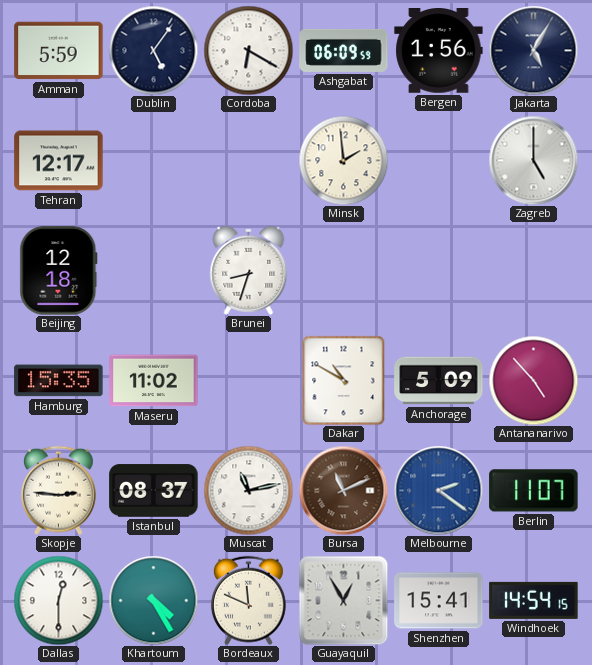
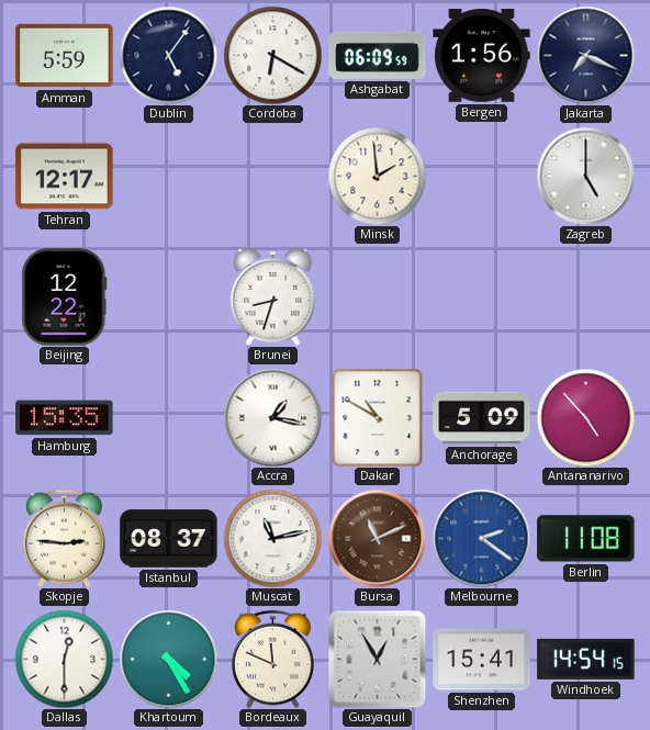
Jakarta: 5:05 -> 7:19 (585, 55)
Beijing: 12:18 -> 12:22 (65, 297)
Maseru: 11:02 -> none (154, 381)
Accra: none -> 1:17 (272, 417)
Berlin: 11:07 -> 11:08 (586, 539)
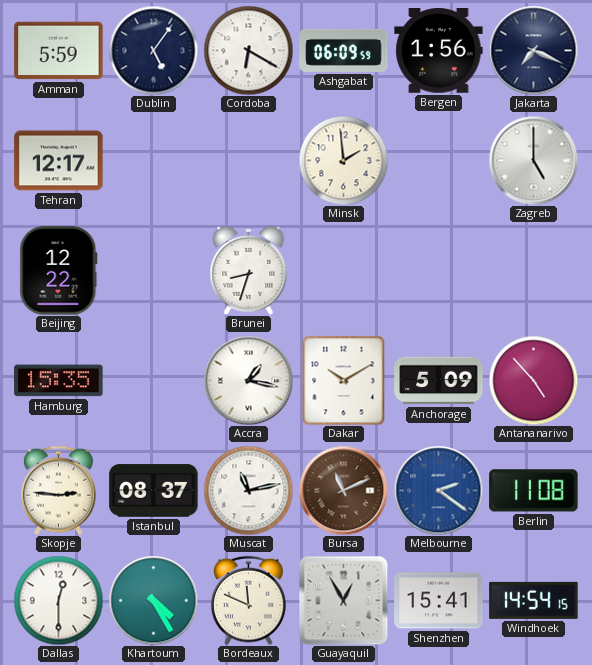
Dakar: 10:50 -> 10:10 (344, 380)
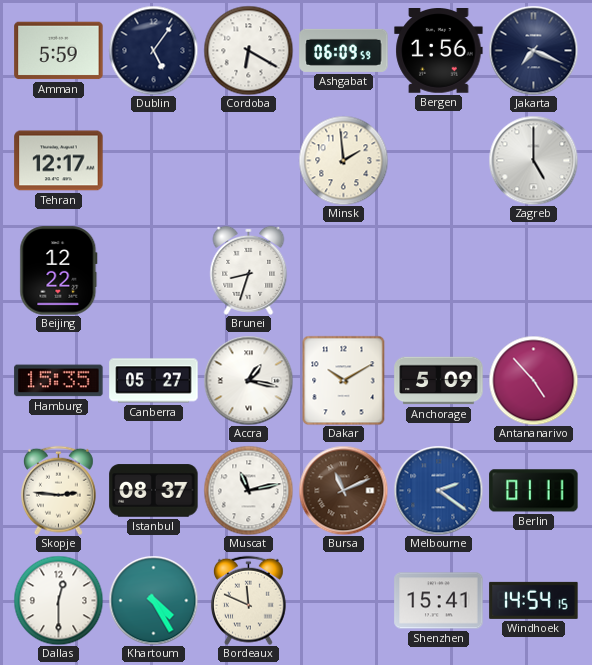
Canberra: none -> 05:27 (154, 381)
Berlin: 11:08 -> 01:11 (534, 491)
Guayaquil: 12:55 -> none (343, 600)
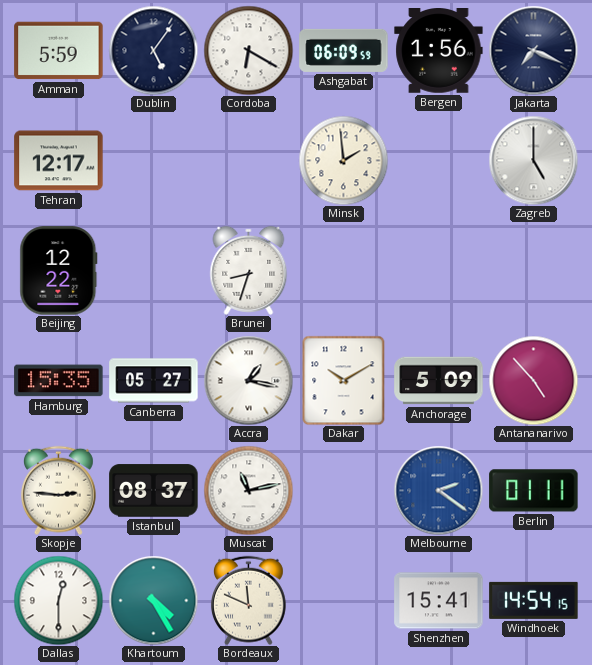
Bursa: 11:11 -> none (343, 490)
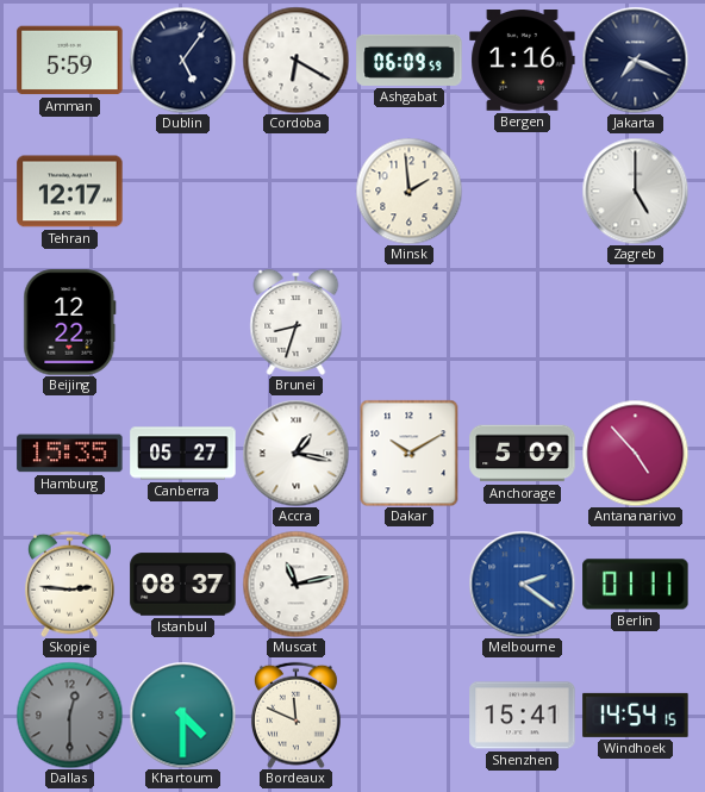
Bergen: 1:56 -> 1:16 (523, 61)
Dallas dial: white -> grey (69, 715)
Khartoum: 4:25 -> 4:30 (182, 715)
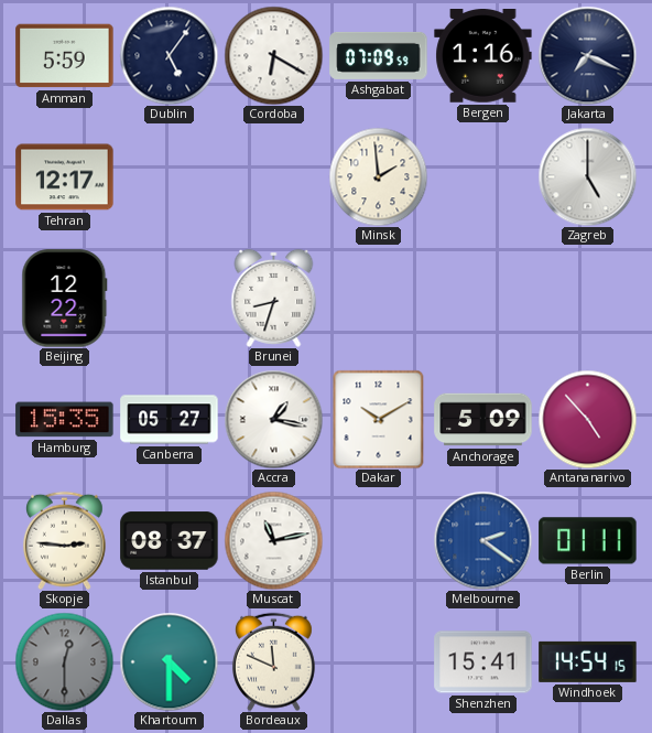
Ashgabat: 06:09 -> 07:09 (379, 55)
